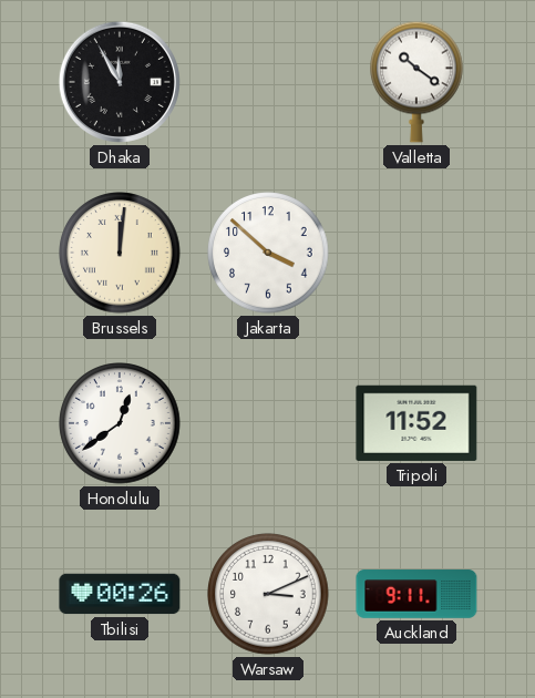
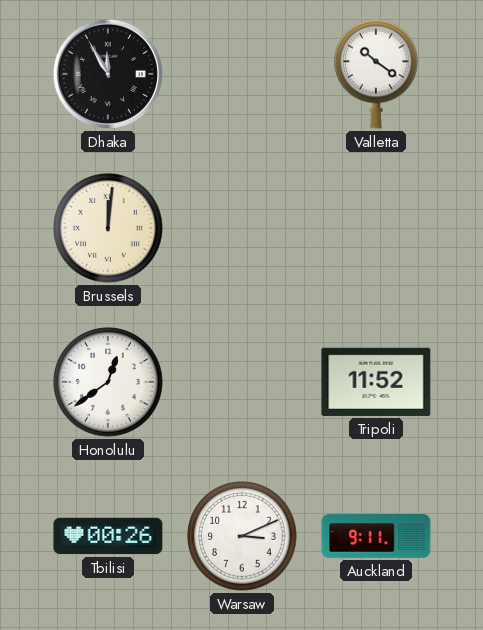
Jakarta: 3:52 -> none (268, 253)
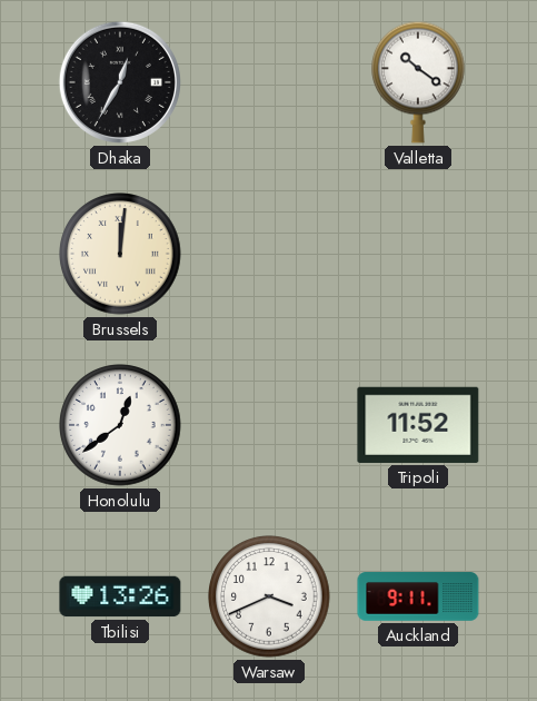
Dhaka: 11:55 -> 12:35 (120, 82)
Tbilisi: 00:26 -> 13:26 (120, 596)
Warsaw: 3:11 -> 3:41 (269, 596)
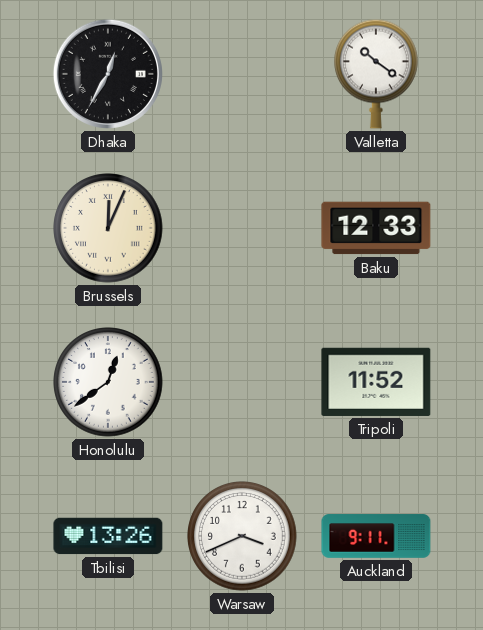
Brussels: 12:01 -> 12:04 (108, 228)
Baku: none -> 12:33 (376, 228)
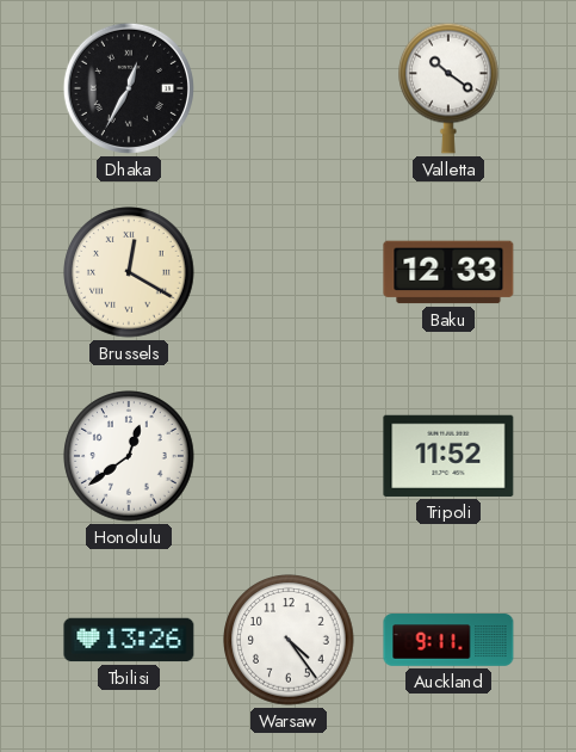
Brussels: 12:04 -> 12:20 (129, 272)
Warsaw: 3:41 -> 4:24 (289, 640)
